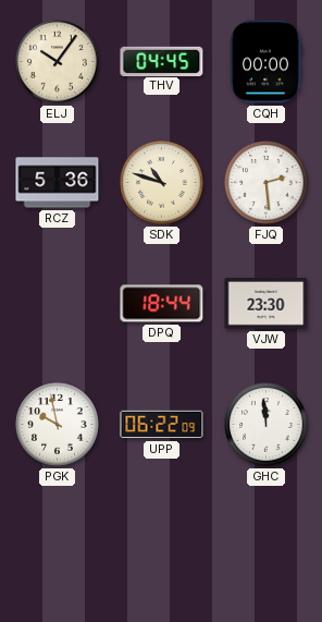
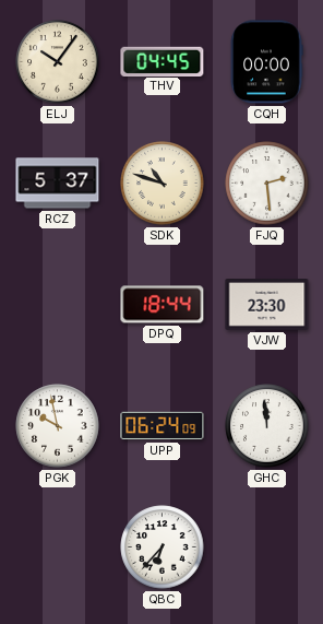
RCZ: 5:36 -> 5:37 (58, 184)
UPP: 06:22 -> 06:24 (163, 426)
QBC: none -> 6:37 (163, 548)
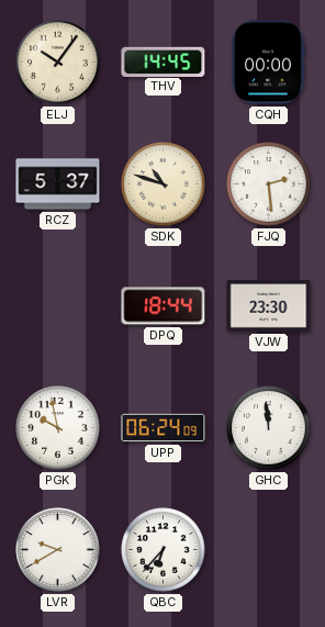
THV: 04:45 -> 14:45 (164, 61)
LVR: none -> 9:40 (58, 550)
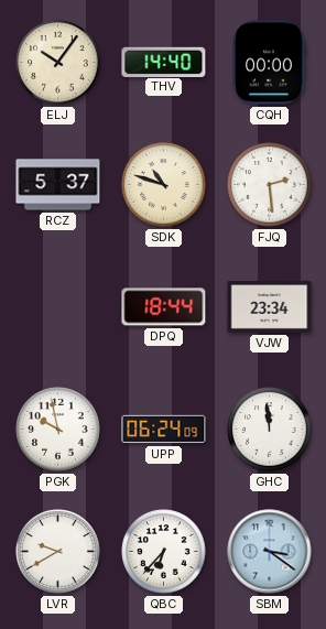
THV: 14:45 -> 14:40 (164, 62)
VJW: 23:30 -> 23:34 (270, 307)
SBM: none -> 3:21 (270, 552)
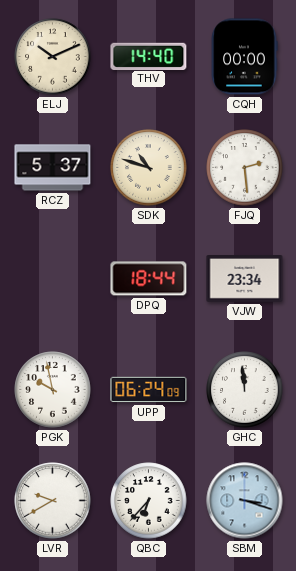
ELJ: 10:06 -> 10:11 (53, 57)
SBM: 3:21 -> 3:18 (245, 501)
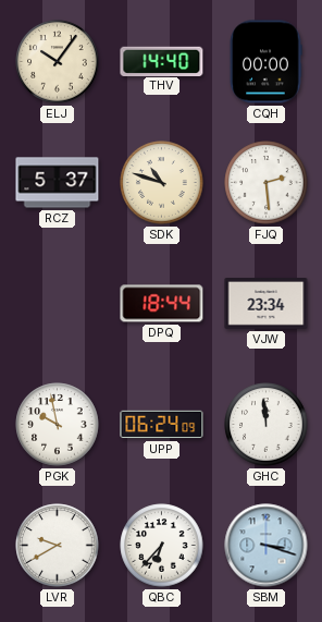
ELJ: 10:11 -> 10:06 (58, 62)
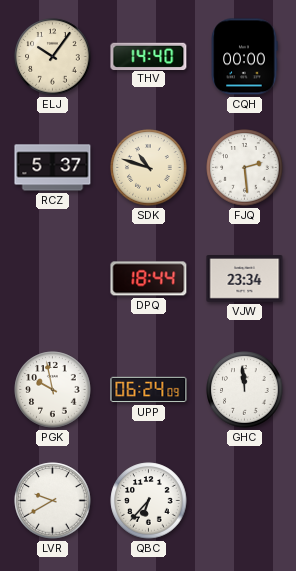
SBM: 3:18 -> none (267, 546)
